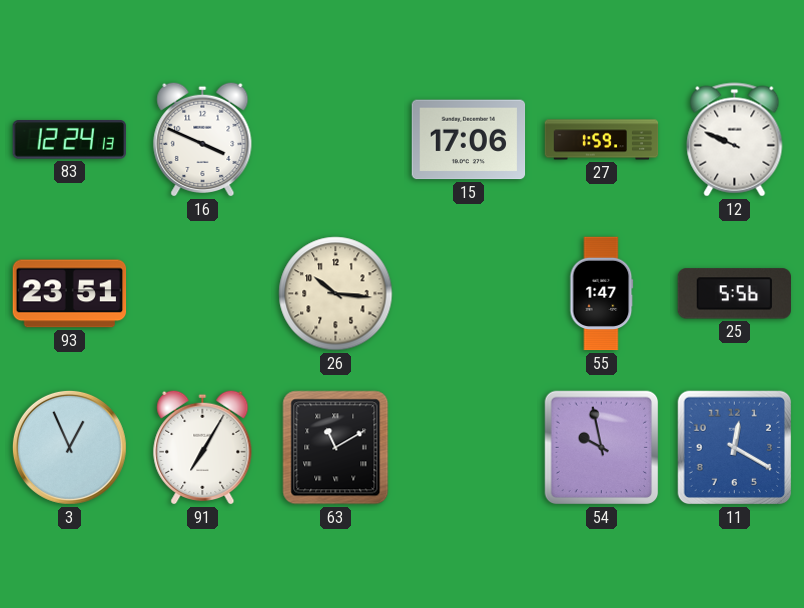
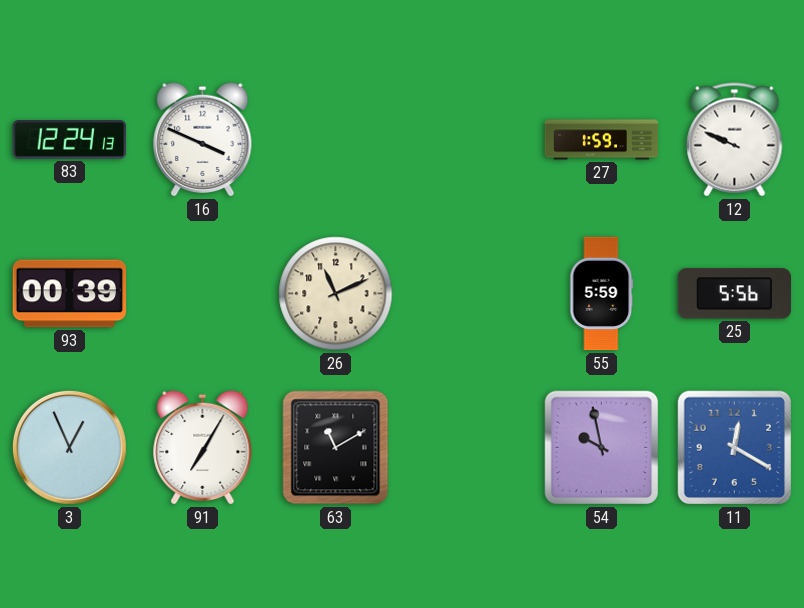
15: 17:06 -> none (469, 140)
93: 23:51 -> 00:39 (70, 294)
26: 10:16 -> 11:11 (336, 294)
55: 1:47 -> 5:59 (602, 294)
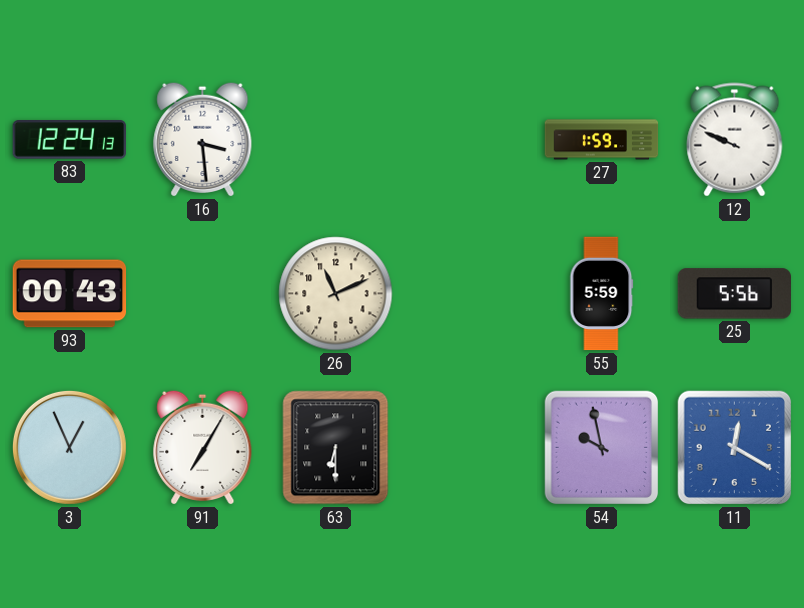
16: 3:49 -> 3:29 (203, 139)
93: 00:39 -> 00:43 (70, 294)
63: 11:10 -> 6:30 (336, 448)
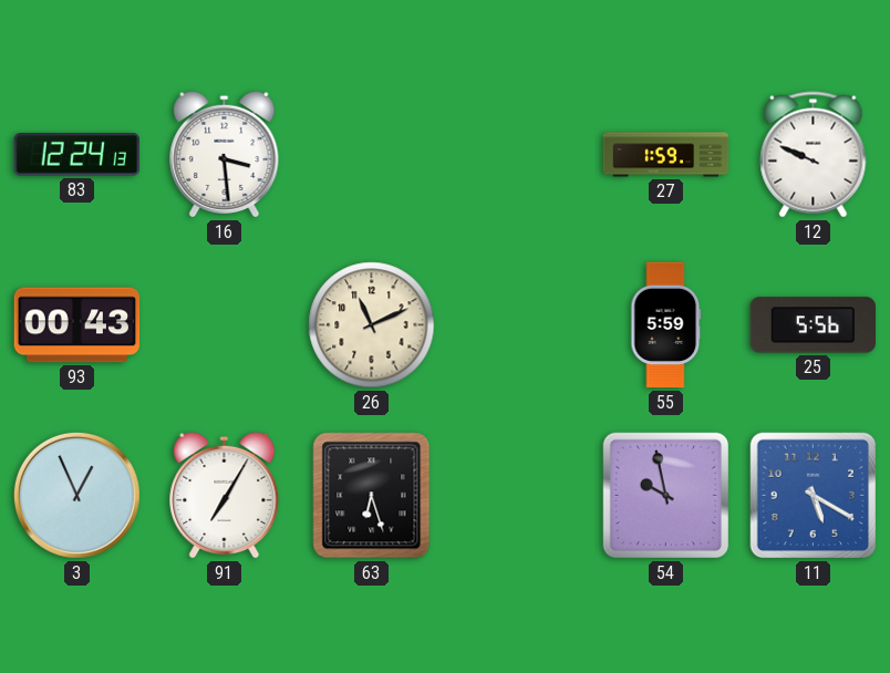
63: 6:30 -> 6:27 (372, 496)
11: 12:20 -> 5:20 (814, 496)
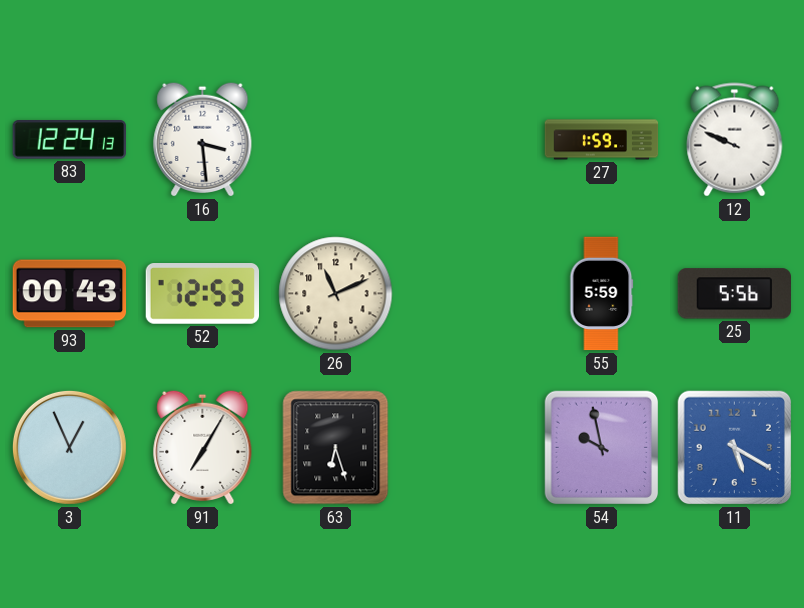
52: none -> 12:53 (203, 294)
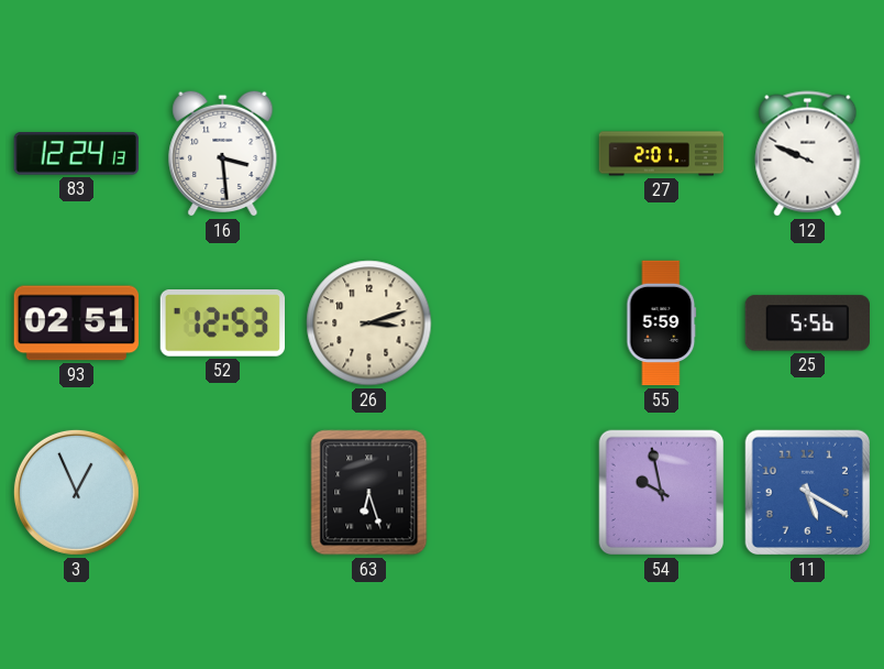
27: 1:59 -> 2:01 (662, 154)
93: 00:43 -> 02:51 (77, 323)
26: 11:11 -> 3:12 (369, 323)
91: 7:05 -> none (203, 447)
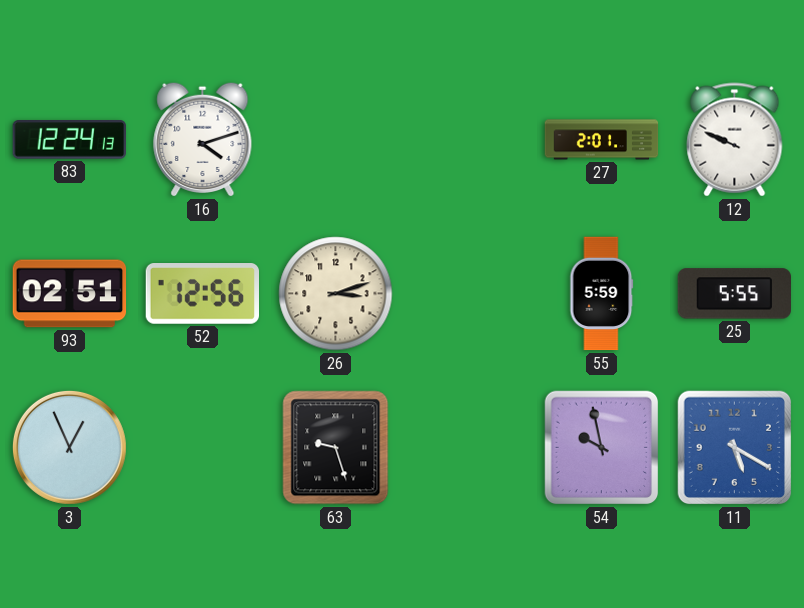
16: 3:29 -> 4:12 (203, 139)
52: 12:53 -> 12:56 (203, 294)
25: 5:56 -> 5:55 (734, 294)
63: 6:27 -> 9:27 (336, 448)
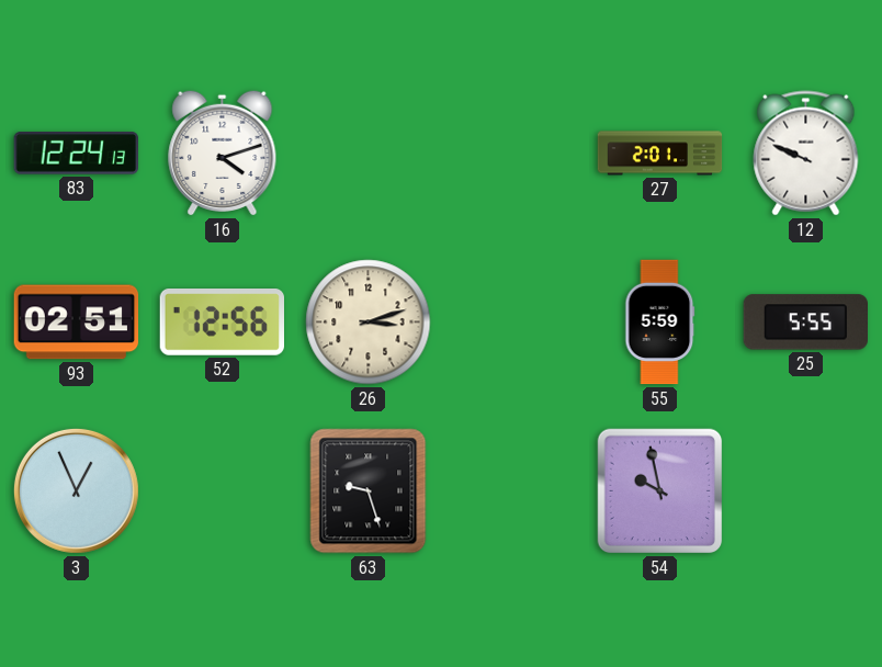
11: 5:20 -> none (735, 448)
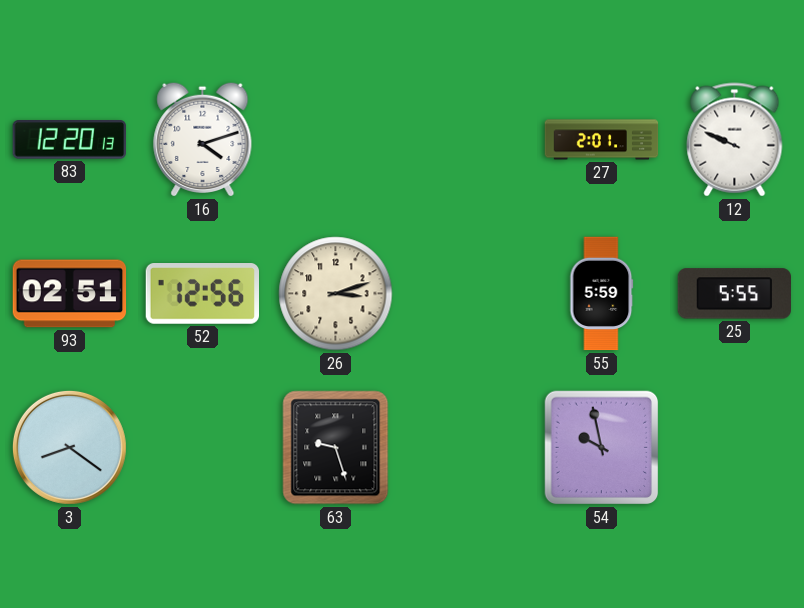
83: 12:24 -> 12:20 (69, 140)
3: 12:56 -> 8:21 (69, 447)
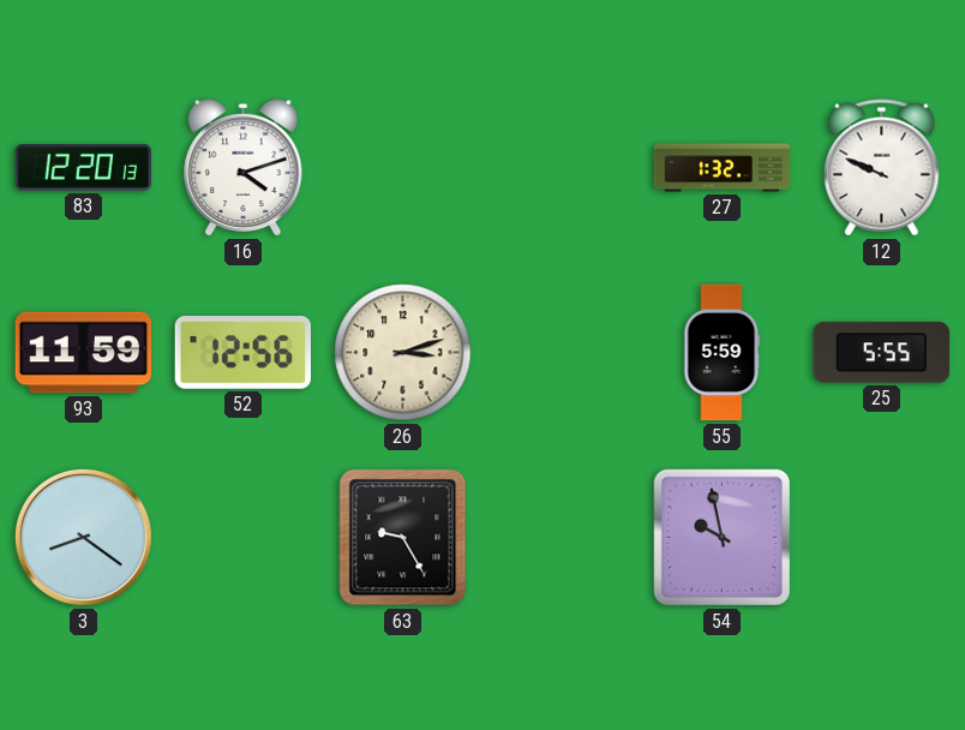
27: 2:01 -> 1:32 (723, 168)
93: 02:51 -> 11:59 (84, 353)
63: 9:27 -> 9:25 (403, 538)
